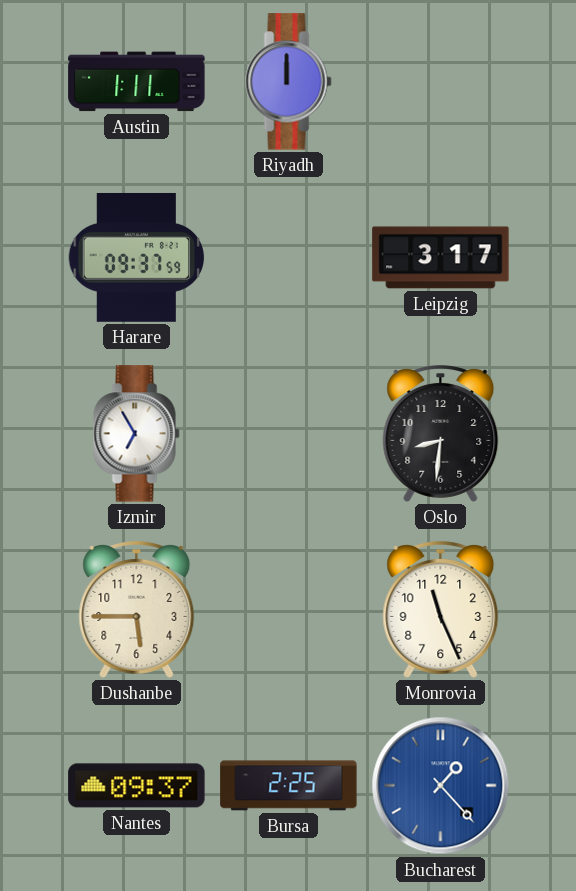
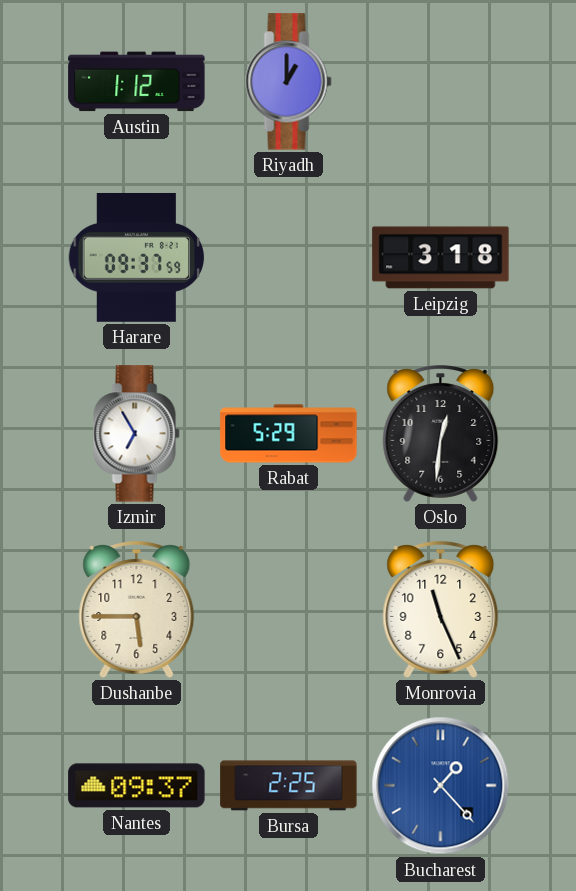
Austin: 1:11 -> 1:12 (137, 82)
Riyadh: 12:00 -> 1:00 (289, 82)
Leipzig: 3:17 -> 3:18 (441, 258)
Rabat: none -> 5:29 (289, 434)
Oslo: 8:31 -> 12:31 (441, 434)
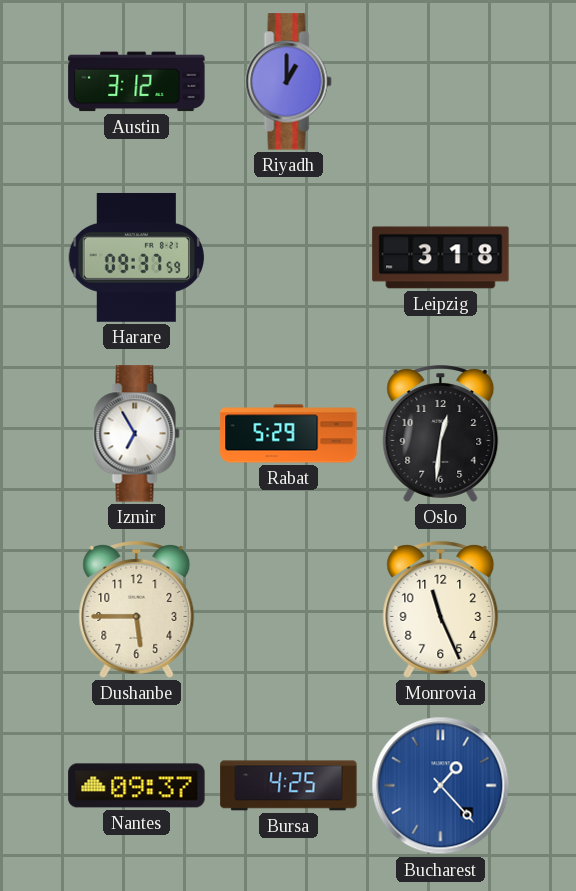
Austin: 1:12 -> 3:12 (137, 82)
Bursa: 2:25 -> 4:25 (289, 786)
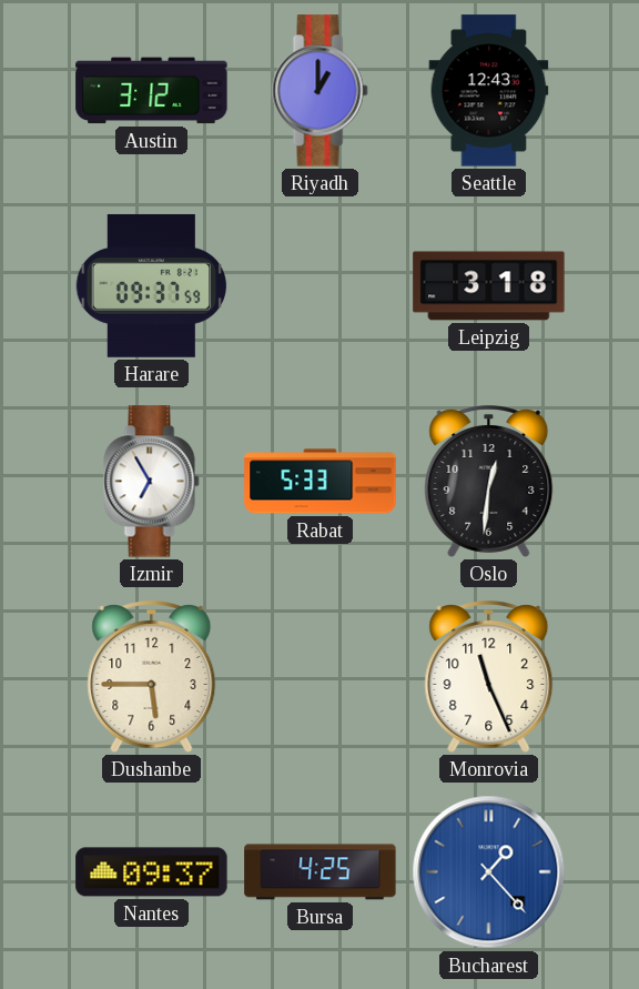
Seattle: none -> 12:43 (489, 91)
Rabat: 5:29 -> 5:33 (321, 482)
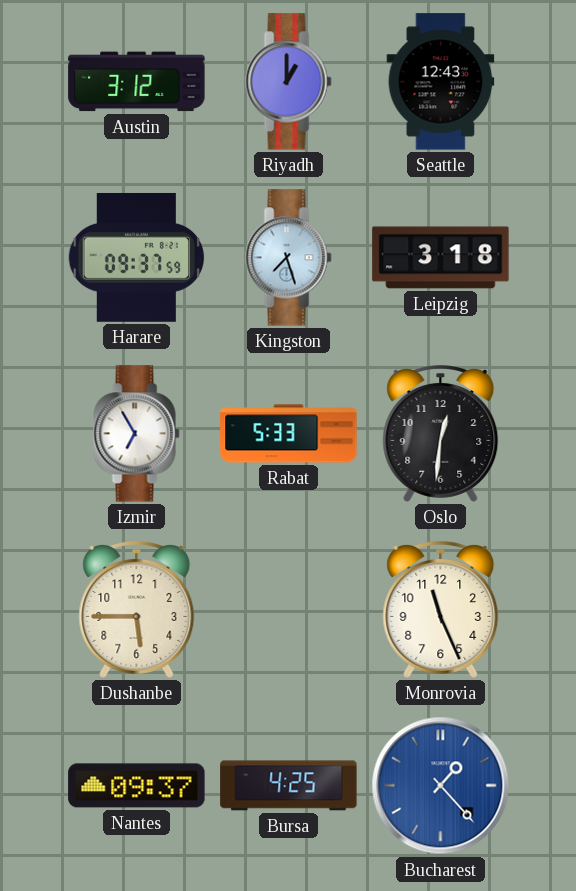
Kingston: none -> 7:27 (289, 258)
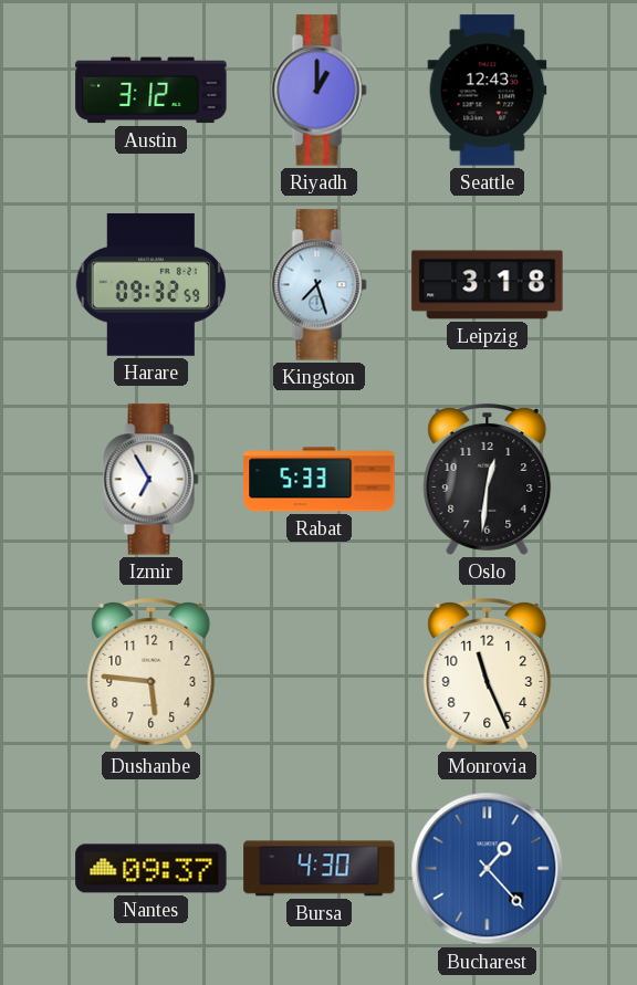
Harare: 09:37 -> 09:32 (152, 284)
Dushanbe: 5:45 -> 5:46 (152, 674)
Bursa: 4:25 -> 4:30 (320, 869)
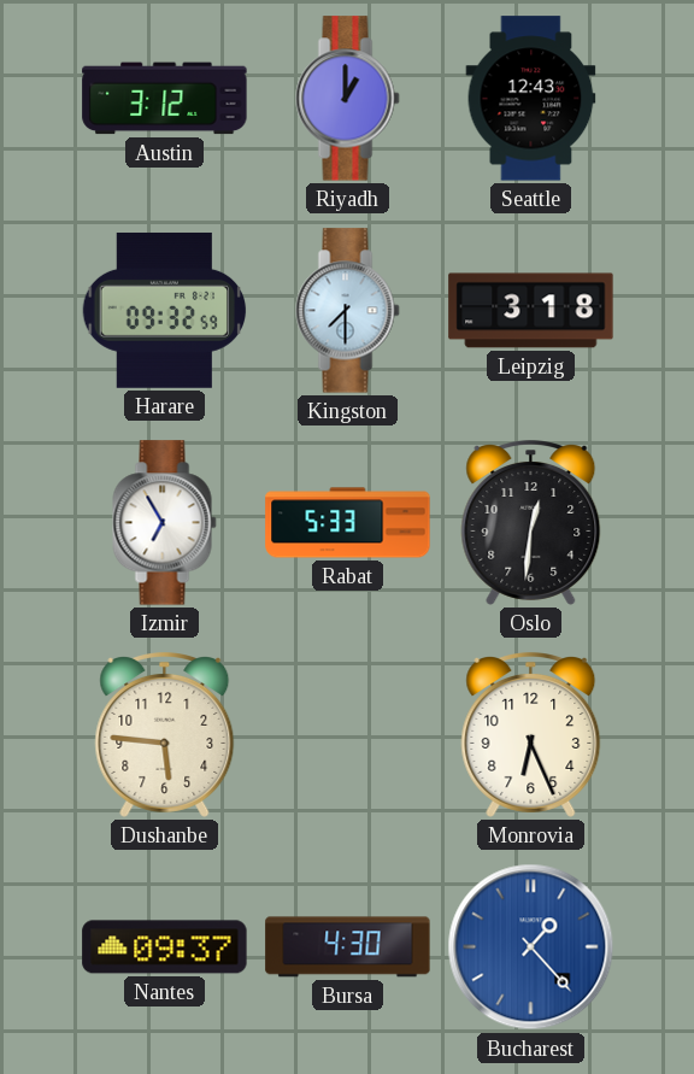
Kingston: 7:27 -> 7:30 (348, 311)
Monrovia: 11:26 -> 6:26 (531, 735)
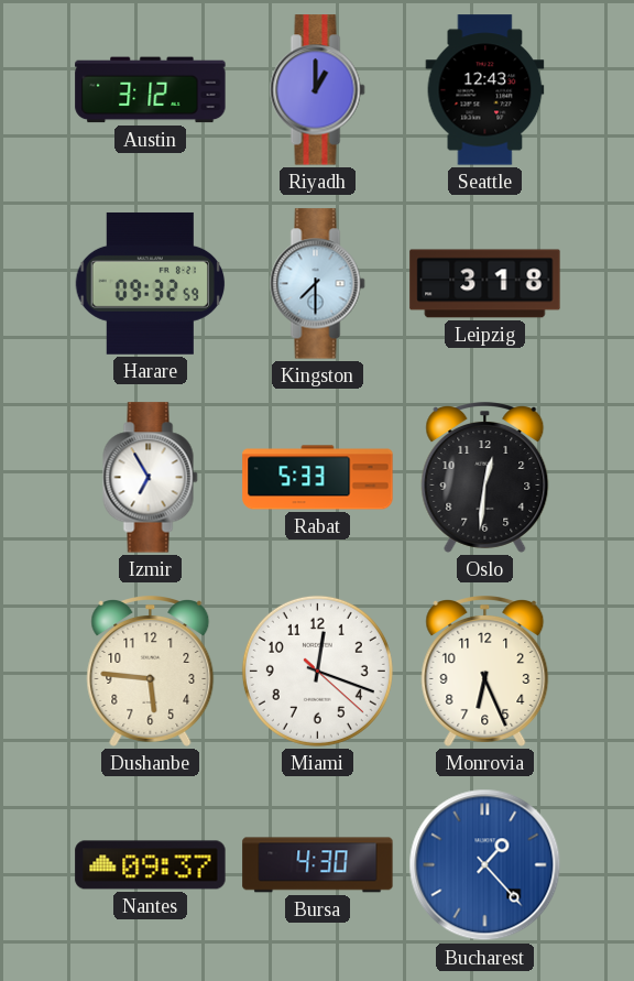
Miami: none -> 12:18 (317, 671)
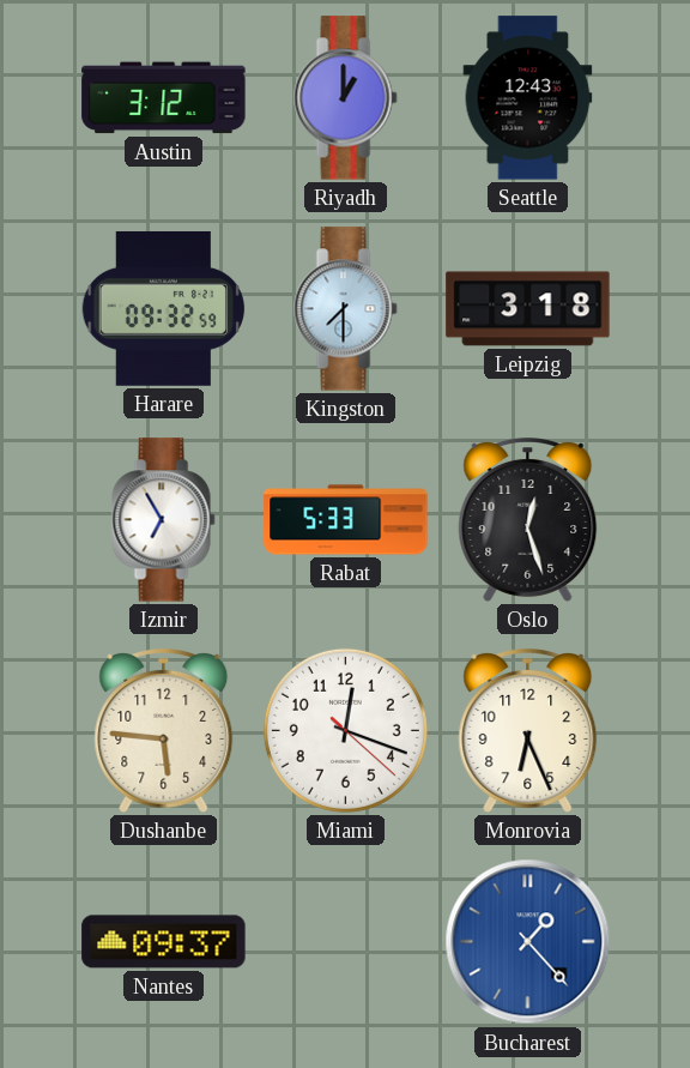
Oslo: 12:31 -> 12:27 (528, 520)
Bursa: 4:30 -> none (318, 865)
